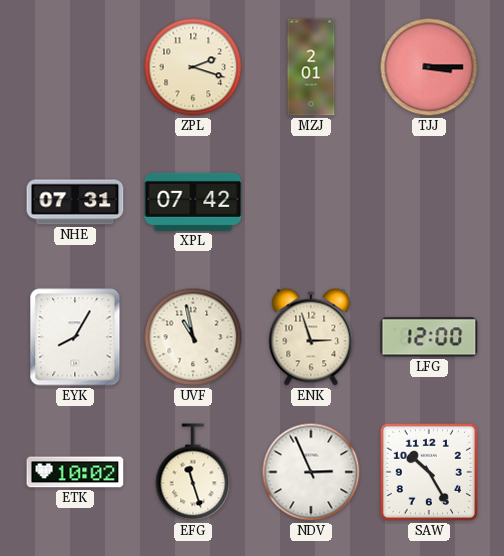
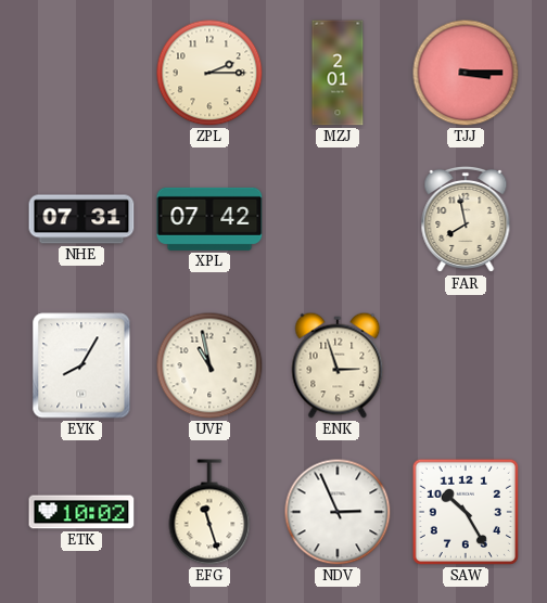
ZPL: 2:18 -> 2:15 (209, 73)
FAR: none -> 7:58 (466, 219)
LFG: 12:00 -> none (429, 337)
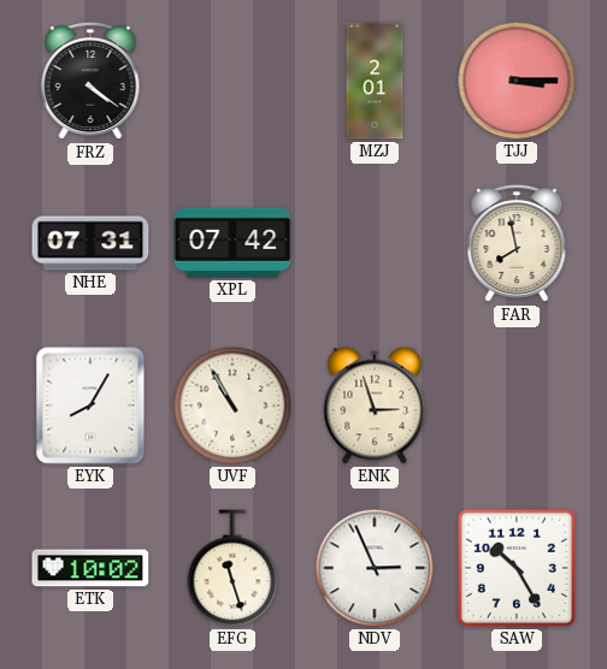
FRZ: none -> 4:21 (90, 81)
ZPL: 2:15 -> none (209, 73)
UVF: 10:58 -> 10:55 (232, 405)
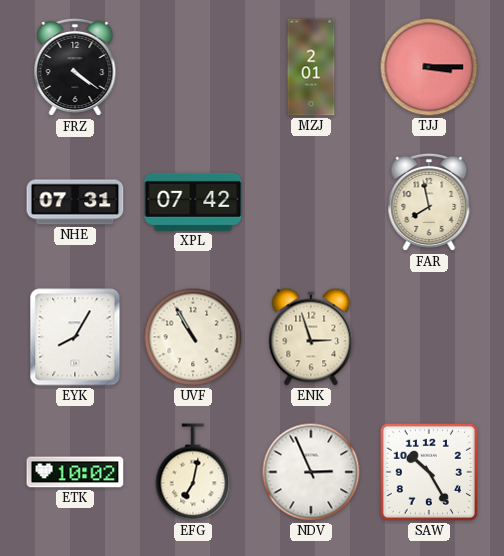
EFG: 11:27 -> 7:02 (193, 472)
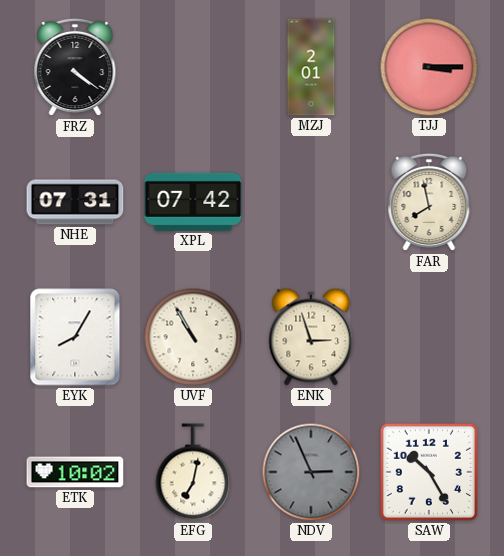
NDV dial: white -> grey (311, 472)
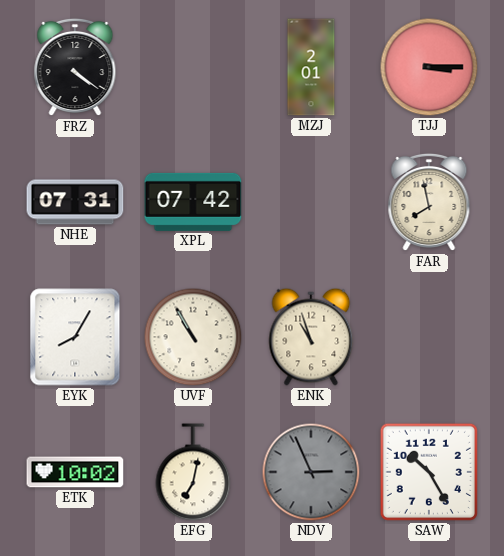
ENK: 2:57 -> 10:57 (311, 337)
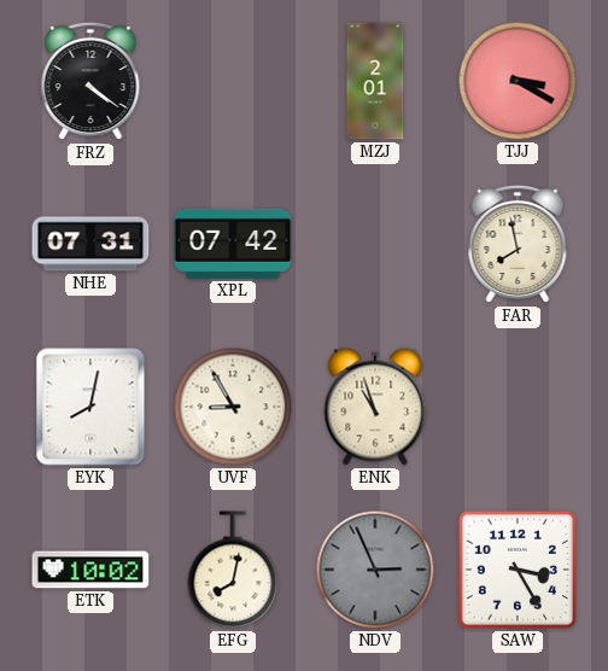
TJJ: 3:15 -> 3:20 (518, 81)
EYK: 8:05 -> 8:02 (90, 407)
UVF: 10:55 -> 8:55 (233, 407)
EFG: 7:02 -> 8:02 (233, 570)
SAW: 10:25 -> 3:25 (518, 570)
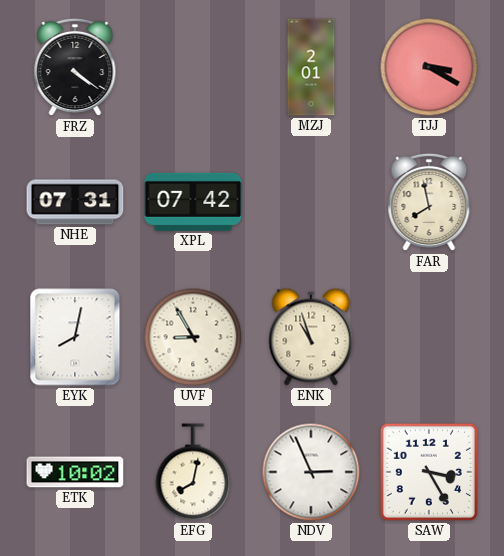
NDV dial: grey -> white (311, 472)
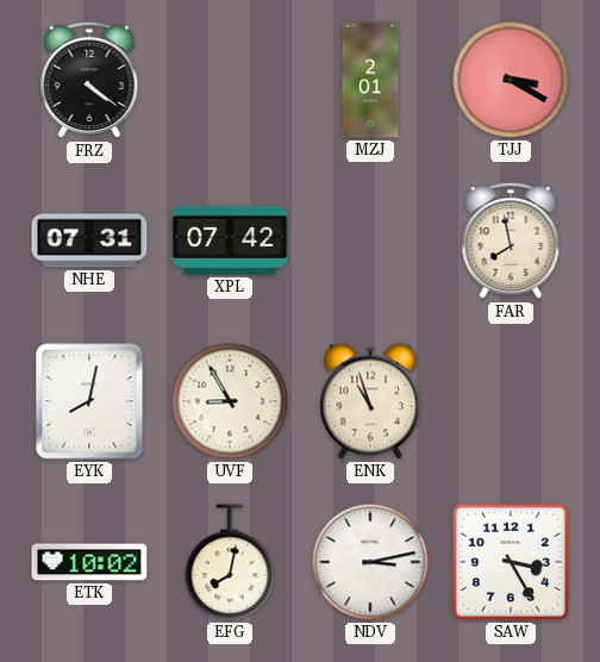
NDV: 2:56 -> 3:13 (370, 562)
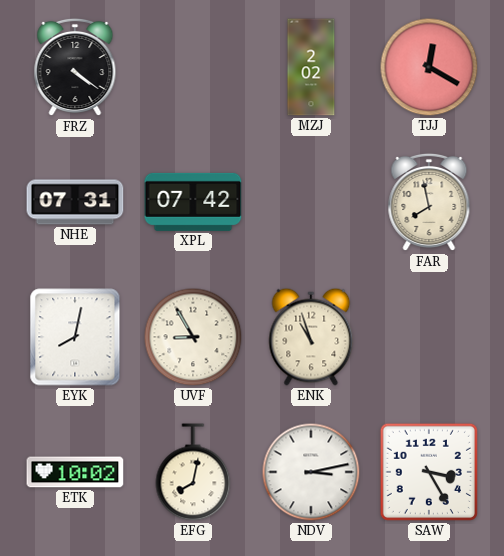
MZJ: 2:01 -> 2:02 (311, 67)
TJJ: 3:20 -> 12:20 (429, 67)
